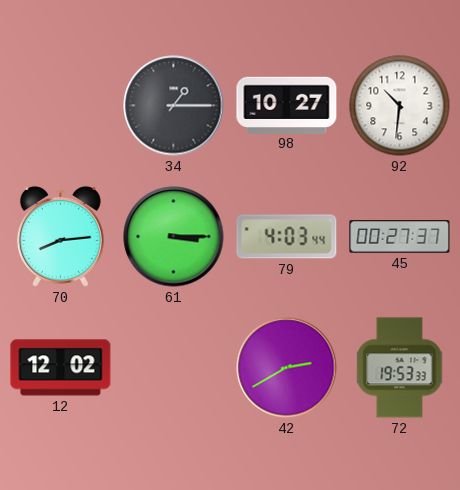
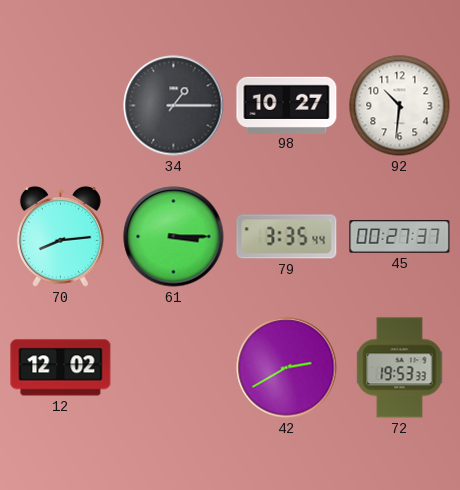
79: 4:03 -> 3:35 (287, 237)
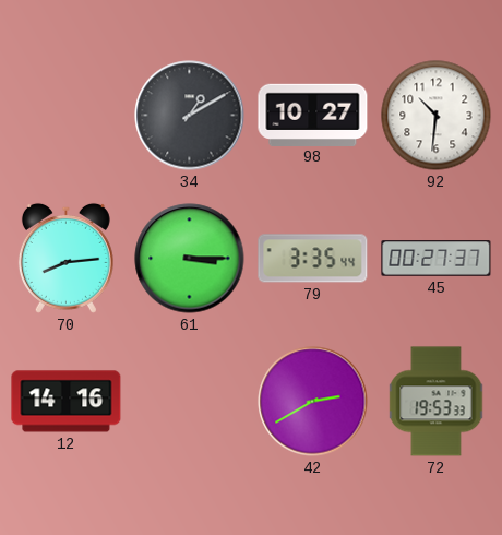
34: 1:15 -> 1:10 (190, 116)
12: 12:02 -> 14:16 (67, 402)
